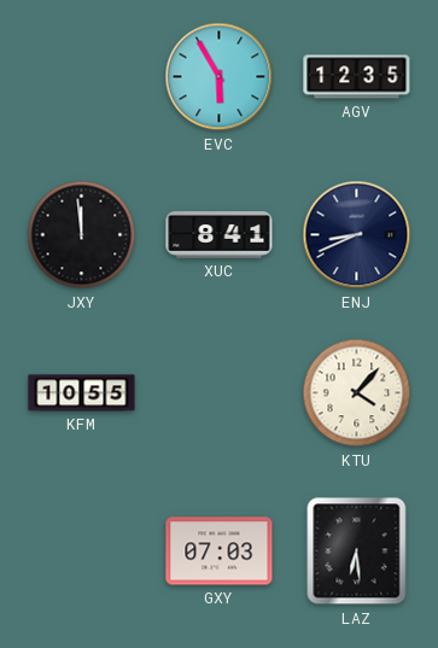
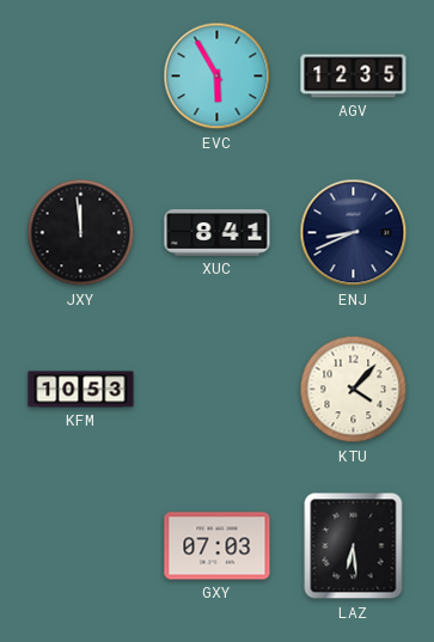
KFM: 10:55 -> 10:53 (81, 390)
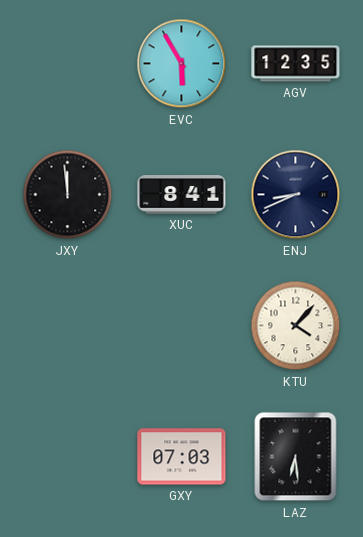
KFM: 10:53 -> none (81, 390)
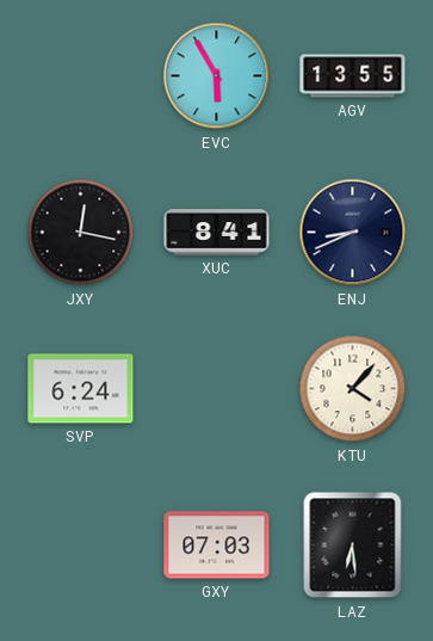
AGV: 12:35 -> 13:55 (353, 76)
JXY: 11:59 -> 12:17 (81, 233)
SVP: none -> 6:24 (81, 389)
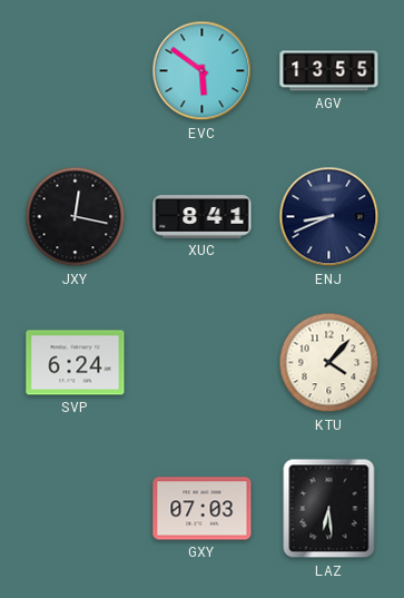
EVC: 5:55 -> 5:51 (203, 71)
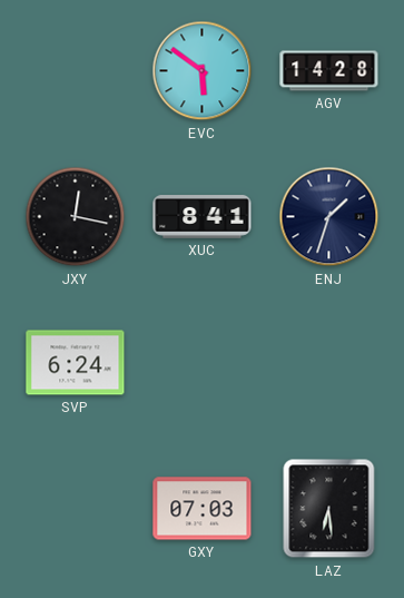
AGV: 13:55 -> 14:28 (329, 71)
ENJ: 8:41 -> 1:33 (329, 217)
KTU: 4:07 -> none (329, 363)
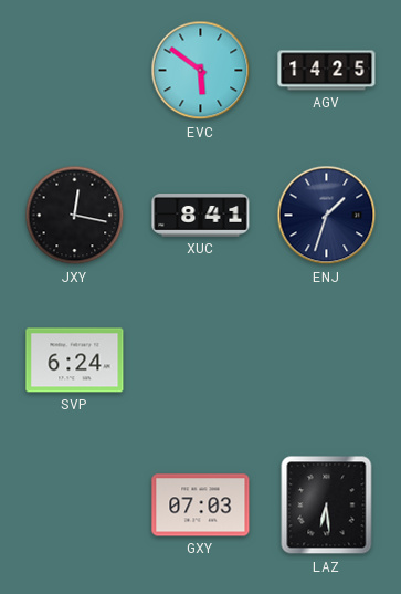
AGV: 14:28 -> 14:25 (327, 71)
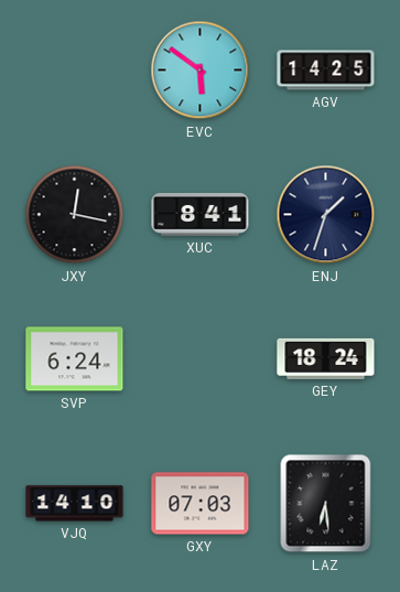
GEY: none -> 18:24 (326, 358)
VJQ: none -> 14:10 (75, 504)
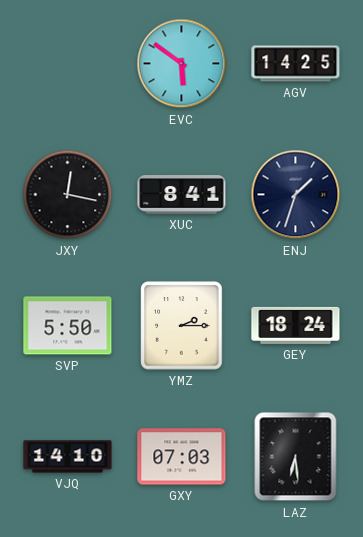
SVP: 6:24 -> 5:50 (68, 326)
YMZ: none -> 2:15 (182, 326)
